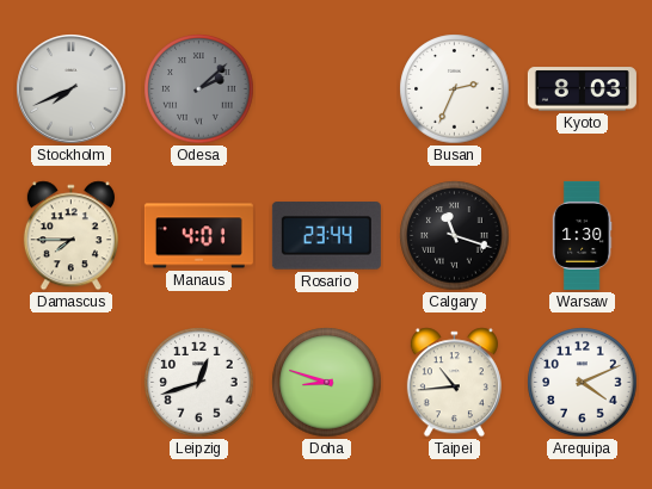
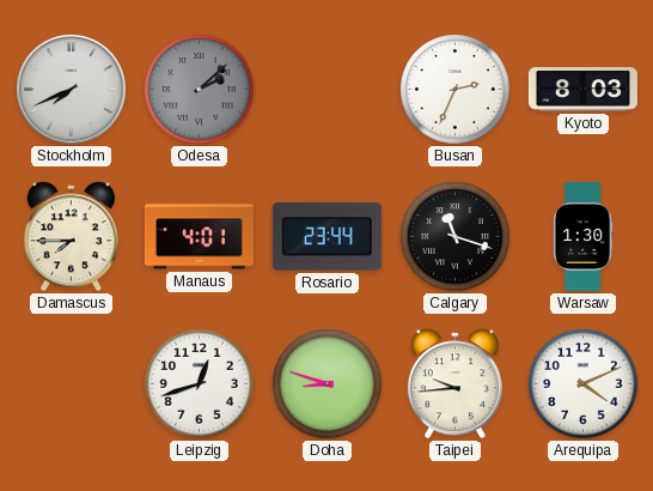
Taipei: 10:44 -> 9:44 (454, 384)
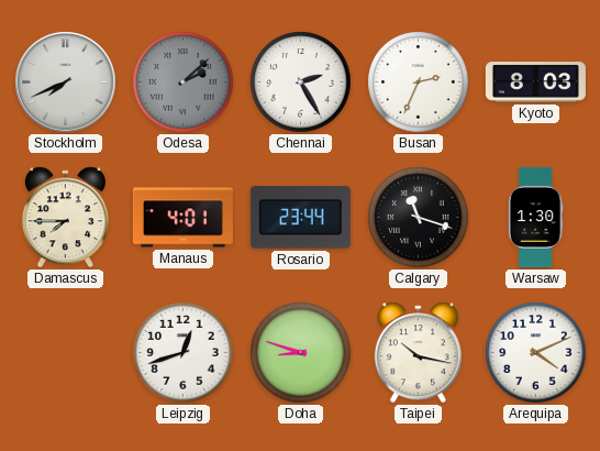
Chennai: none -> 2:25 (301, 82)
Taipei: 9:44 -> 10:17 (418, 353)
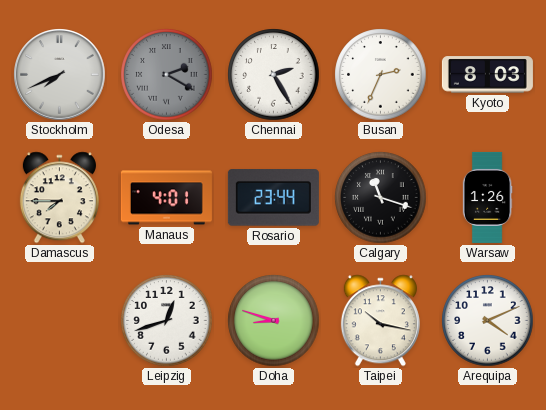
Odesa: 2:08 -> 2:20 (167, 75)
Warsaw: 1:30 -> 1:26 (487, 197)
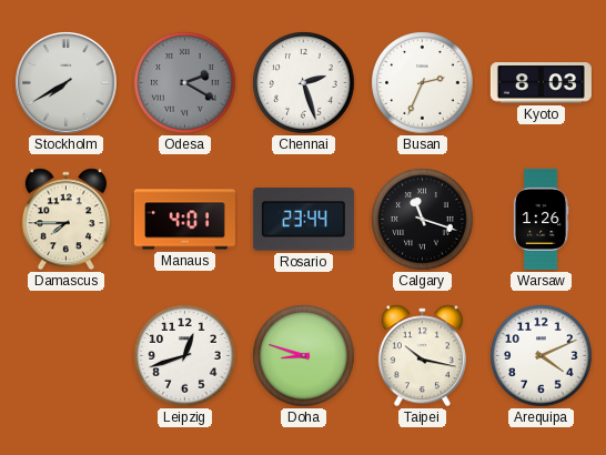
Stockholm: 7:41 -> 7:40 (67, 83)
Chennai: 2:25 -> 2:27 (304, 83)
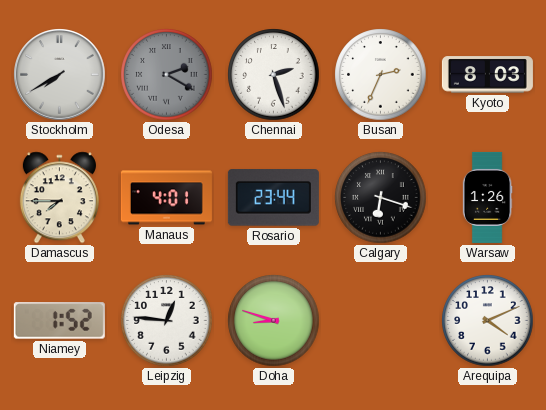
Calgary: 11:18 -> 6:18 (381, 198)
Niamey: none -> 1:52 (59, 321)
Leipzig: 12:42 -> 12:46 (167, 321)
Taipei: 10:17 -> none (422, 356)
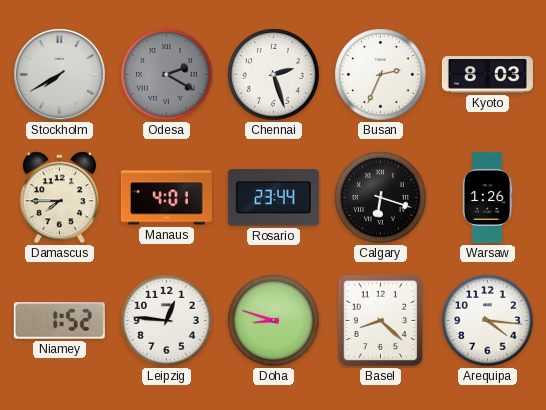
Basel: none -> 8:22 (381, 321)
Arequipa: 4:11 -> 4:16 (488, 321)
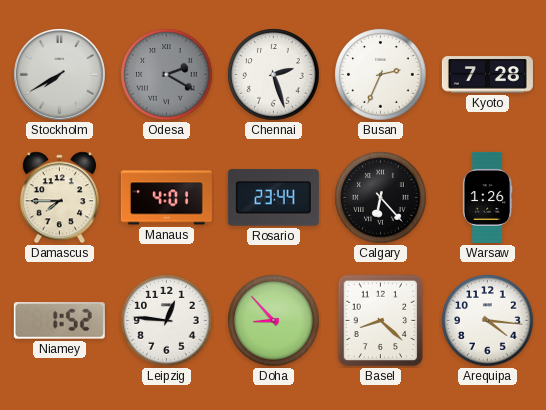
Kyoto: 8:03 -> 7:28 (487, 75)
Calgary: 6:18 -> 6:23 (381, 198)
Doha: 8:48 -> 8:53 (274, 321)
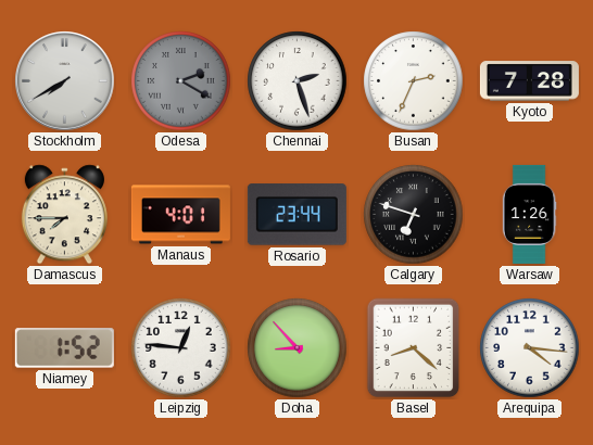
Calgary: 6:23 -> 6:48 (414, 215)
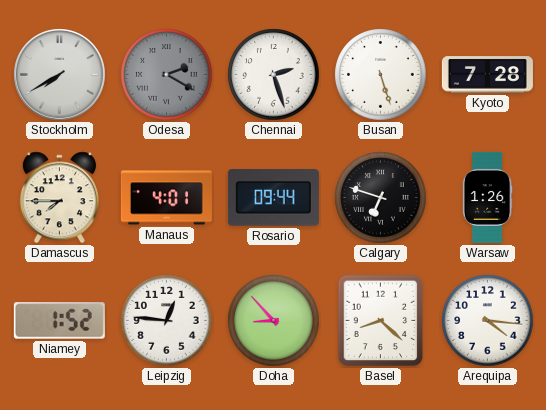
Busan: 2:34 -> 5:27 (381, 75)
Rosario: 23:44 -> 09:44 (273, 198)
